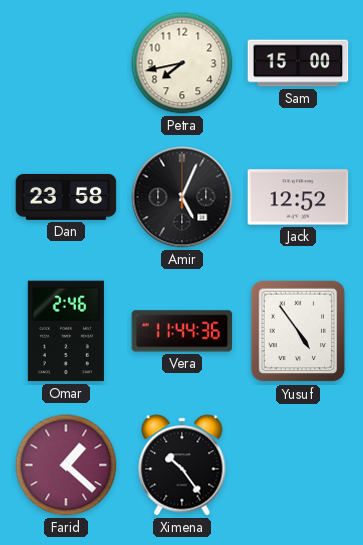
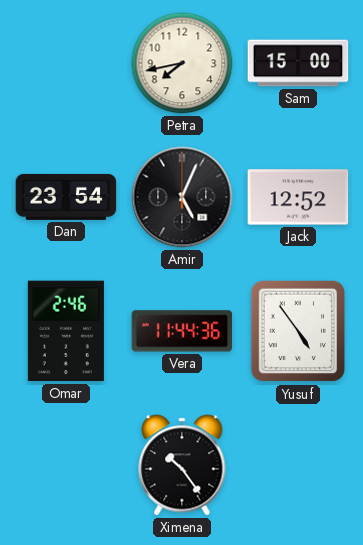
Dan: 23:58 -> 23:54 (66, 197)
Farid: 1:22 -> none (66, 465)
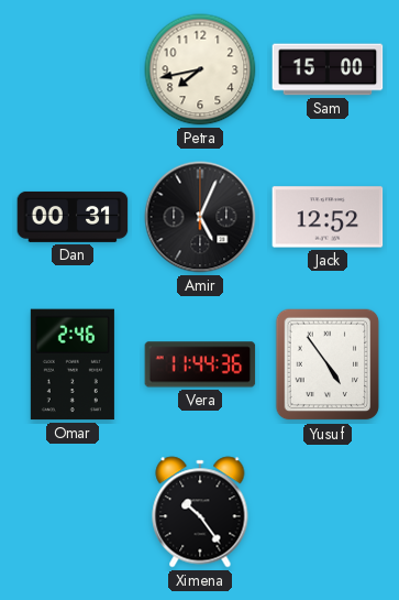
Dan: 23:54 -> 00:31 (73, 217)
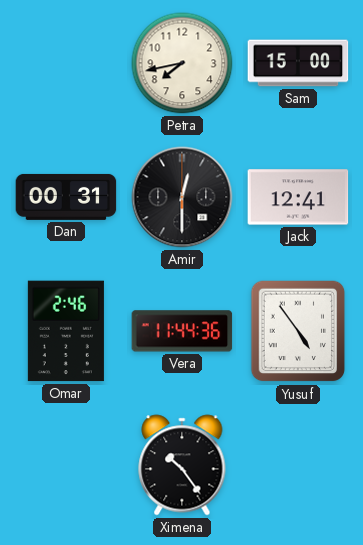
Amir: 5:04 -> 12:30 (182, 197)
Jack: 12:52 -> 12:41 (298, 197)
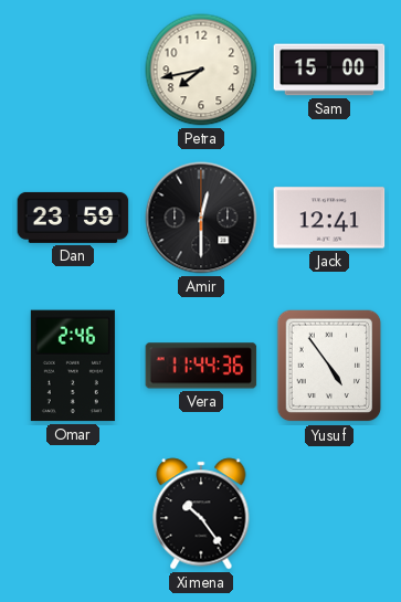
Dan: 00:31 -> 23:59 (73, 218)
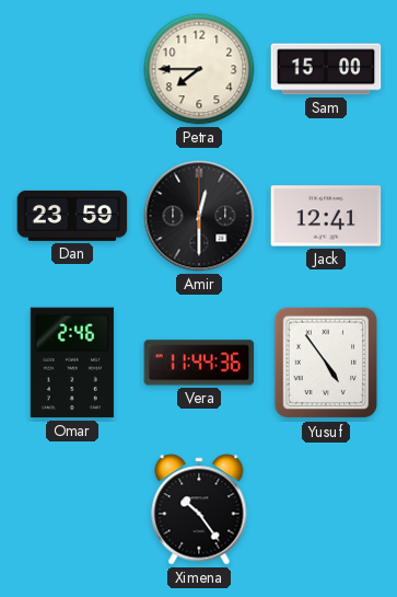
Petra: 7:43 -> 7:45 (199, 69)
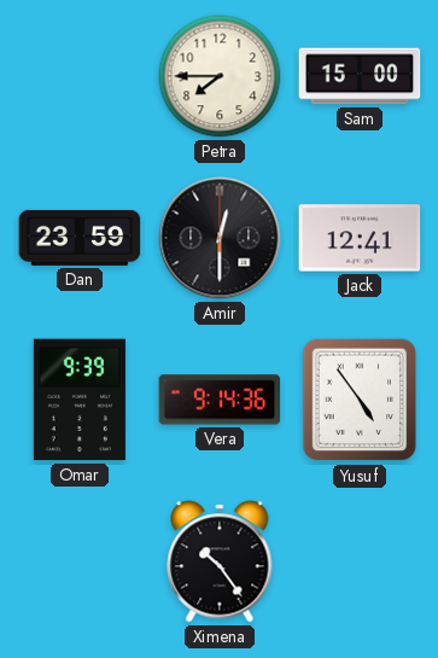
Omar: 2:46 -> 9:39 (80, 400)
Vera: 11:44 -> 9:14 (220, 400)
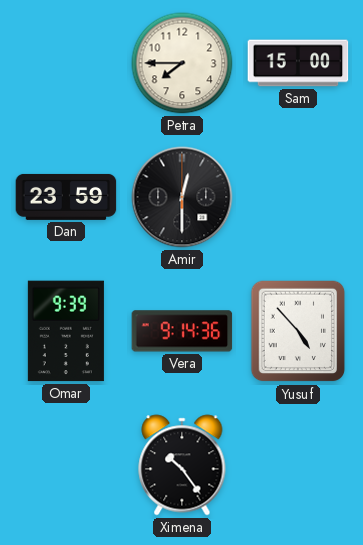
Jack: 12:41 -> none (360, 238)
Yusuf: 4:54 -> 4:53 (298, 331)
